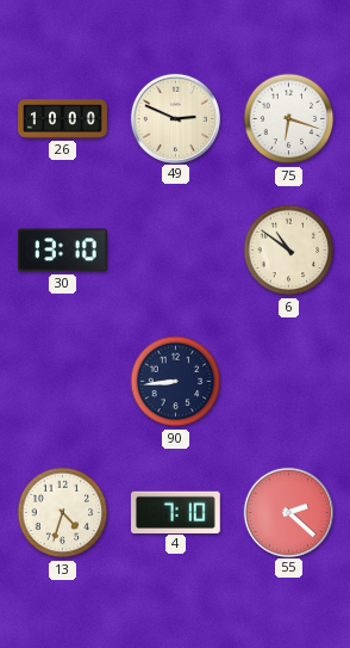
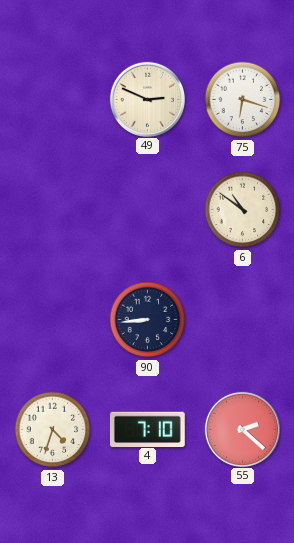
26: 10:00 -> none (63, 119)
30: 13:10 -> none (63, 251)
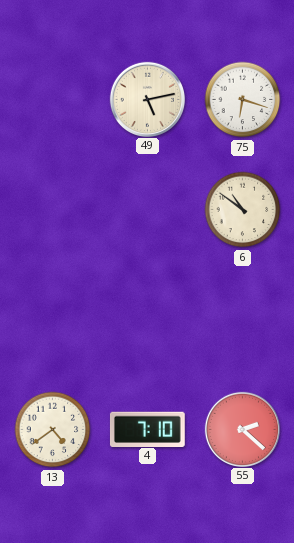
49: 2:49 -> 5:13 (147, 99)
90: 8:44 -> none (148, 320)
13: 4:33 -> 4:39 (53, 430)
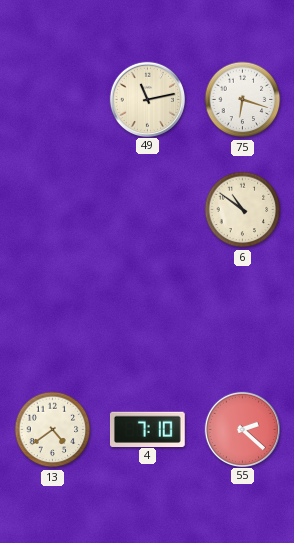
49: 5:13 -> 11:13 (147, 99)
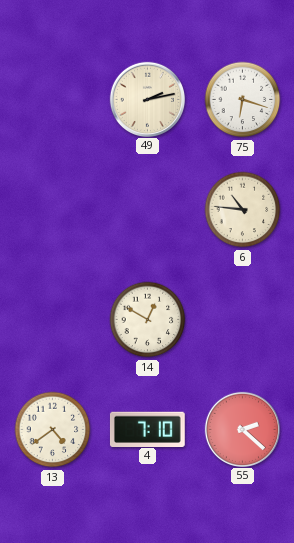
49: 11:13 -> 2:13 (147, 99)
6: 10:51 -> 10:46 (243, 210)
14: none -> 12:50 (148, 320)
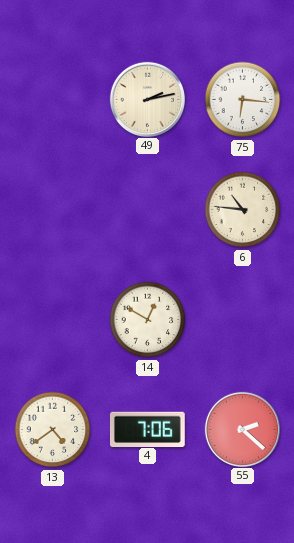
75: 6:18 -> 6:16 (243, 100)
4: 7:10 -> 7:06 (147, 429)
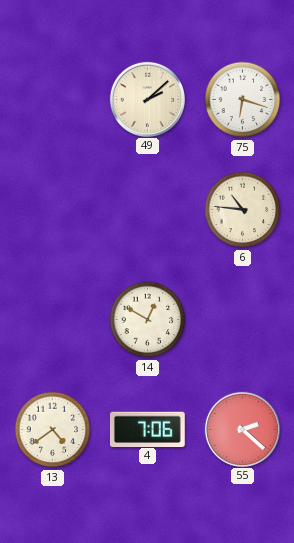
49: 2:13 -> 2:08 (147, 99)
75: 6:16 -> 6:18 (243, 100)
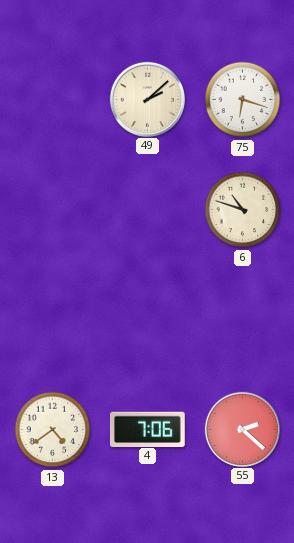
6: 10:46 -> 10:48 (243, 210)
14: 12:50 -> none (148, 320)
